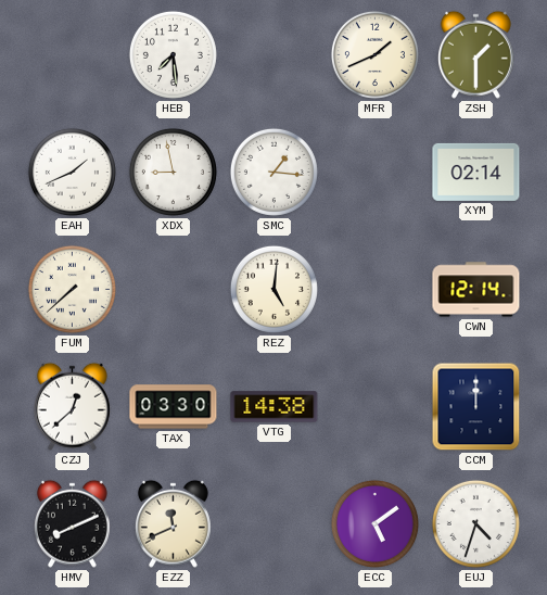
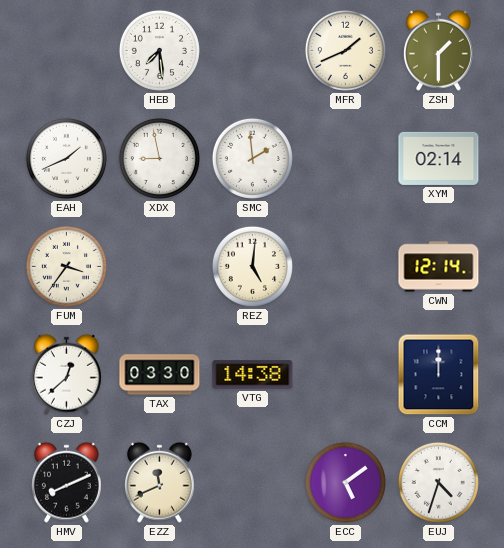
SMC: 1:16 -> 1:59 (252, 158)
FUM: 7:38 -> 3:36 (66, 266)
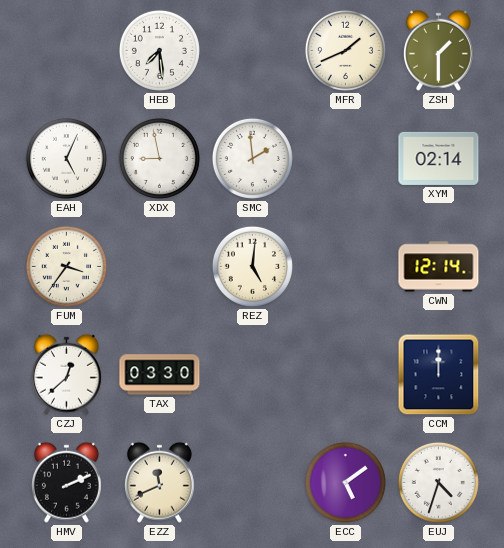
EAH: 1:41 -> 5:04 (66, 158)
VTG: 14:38 -> none (253, 375)
HMV: 8:11 -> 2:11 (66, 482)
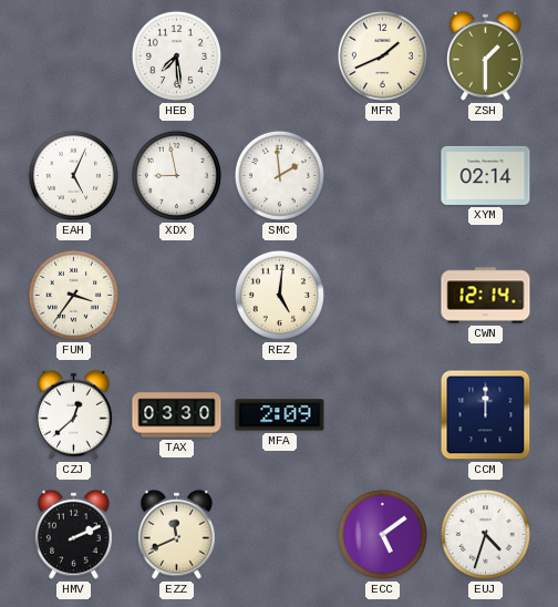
MFA: none -> 2:09 (280, 415)
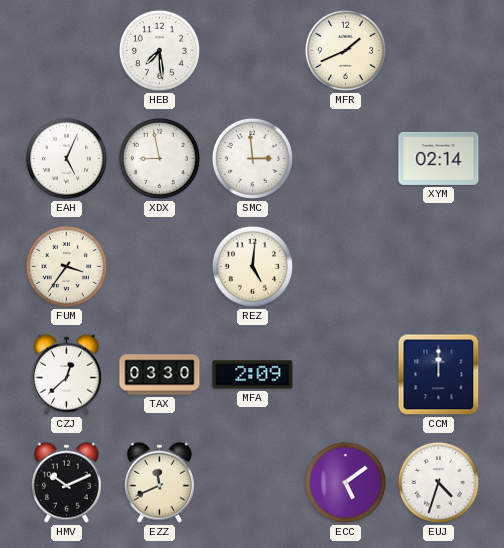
ZSH: 1:30 -> none (485, 55)
SMC: 1:59 -> 2:59 (252, 158)
CWN: 12:14 -> none (486, 296)
HMV: 2:11 -> 10:11 (66, 482)
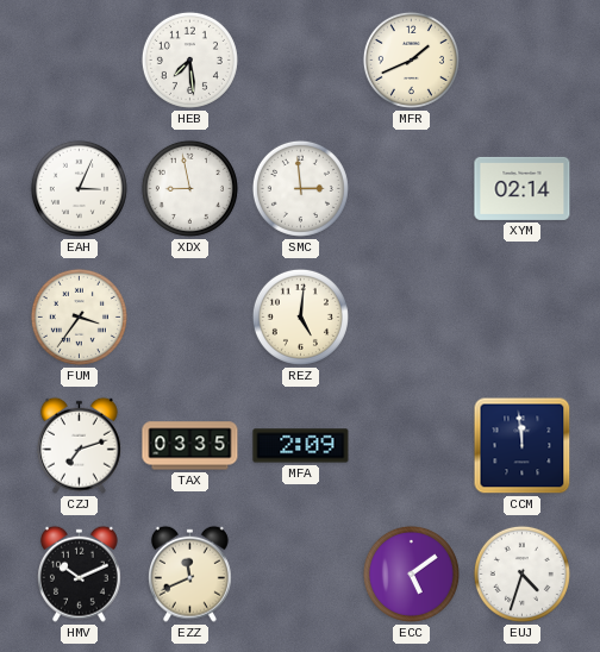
EAH: 5:04 -> 3:04 (79, 188)
CZJ: 12:38 -> 7:12 (79, 445)
TAX: 03:30 -> 03:35 (190, 446)
CCM: 12:00 -> 11:59 (523, 446)
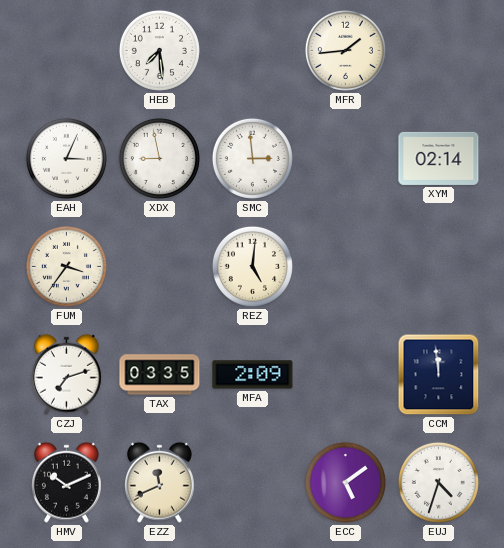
MFR: 1:41 -> 1:44 (345, 50)
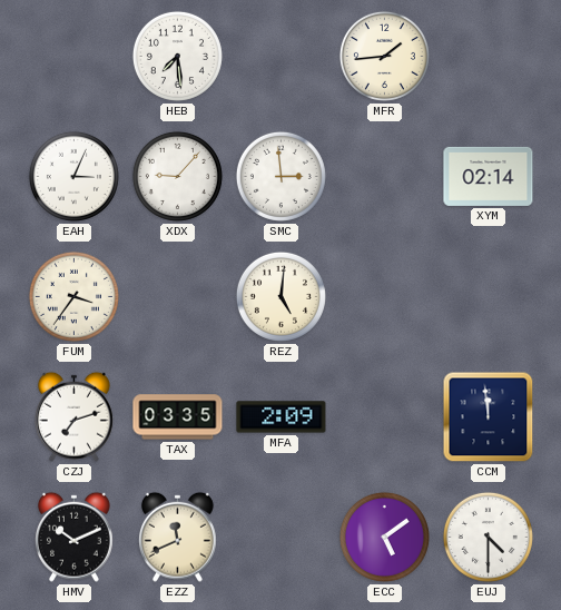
XDX: 8:58 -> 9:07 (177, 176)
EUJ: 4:33 -> 4:30 (488, 537)
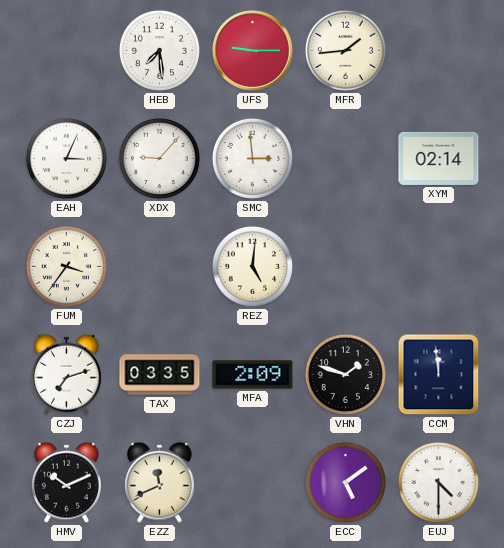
UFS: none -> 9:15 (253, 51)
VHN: none -> 1:48 (345, 374)
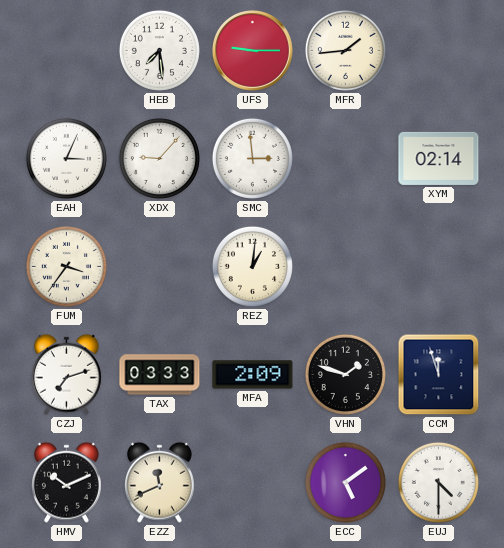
REZ: 5:01 -> 1:01 (252, 266)
TAX: 03:35 -> 03:33 (160, 375)
CCM: 11:59 -> 11:57 (439, 375)
